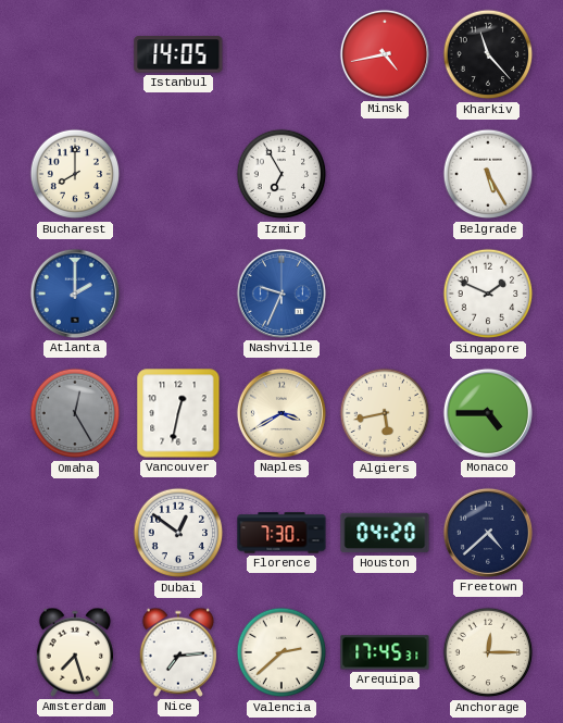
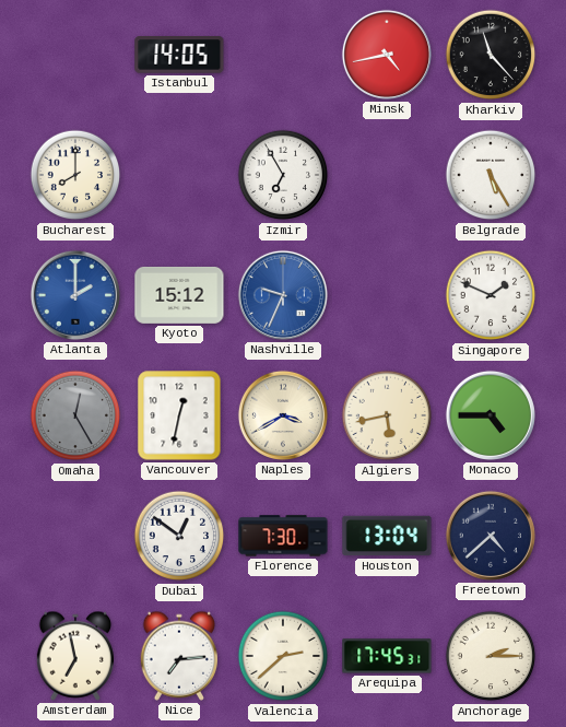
Kyoto: none -> 15:12 (179, 295)
Houston: 04:20 -> 13:04 (387, 536)
Amsterdam: 7:27 -> 6:58 (75, 656)
Anchorage: 12:15 -> 2:15 (491, 656)
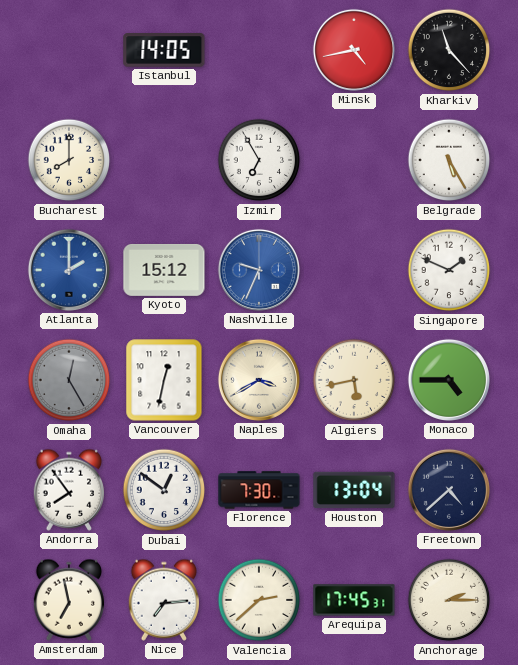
Andorra: none -> 7:54 (69, 490)
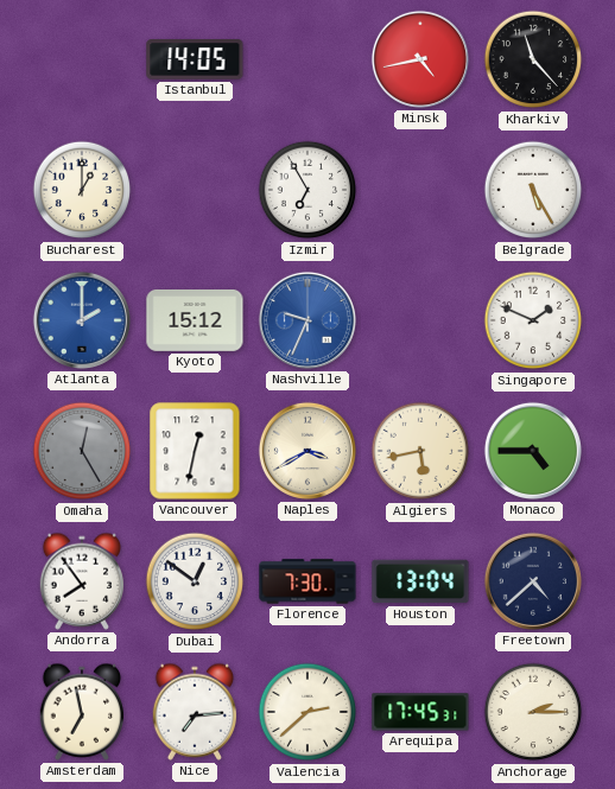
Bucharest: 8:00 -> 1:00 (82, 190)
